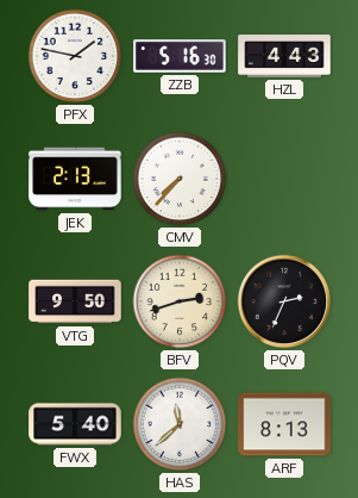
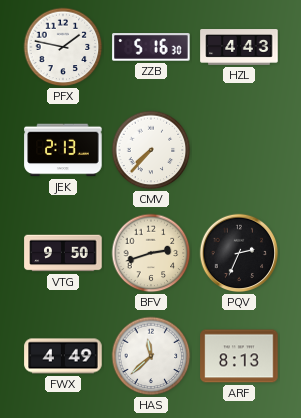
FWX: 5:40 -> 4:49 (63, 356)
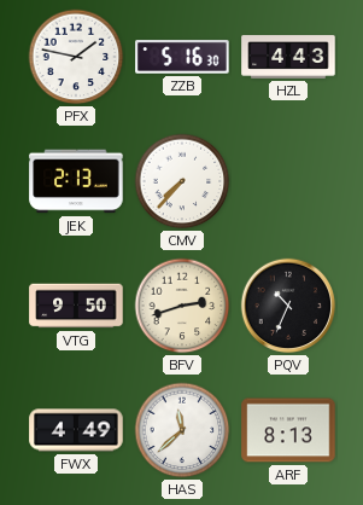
PQV: 2:34 -> 10:34 (288, 306)
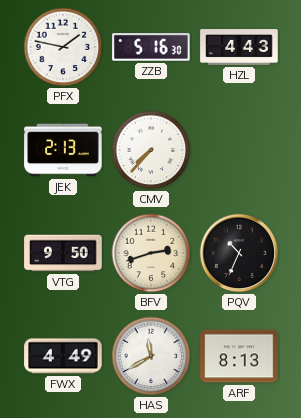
HAS: 11:38 -> 11:40 (151, 356)
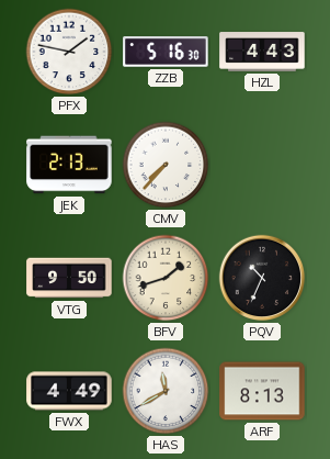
BFV: 2:42 -> 1:42 (166, 278)
